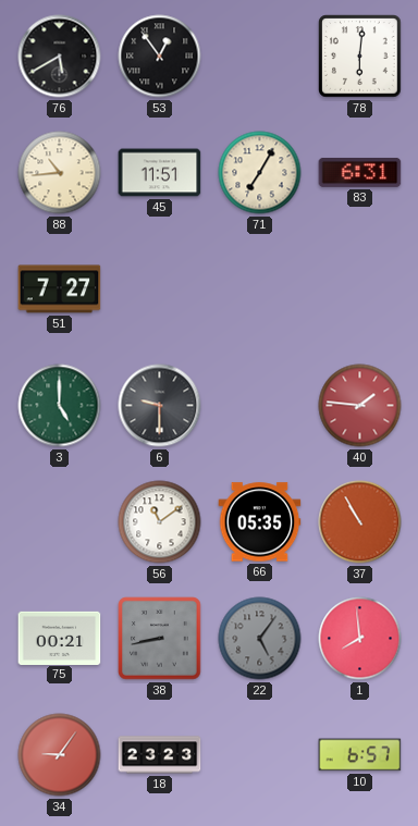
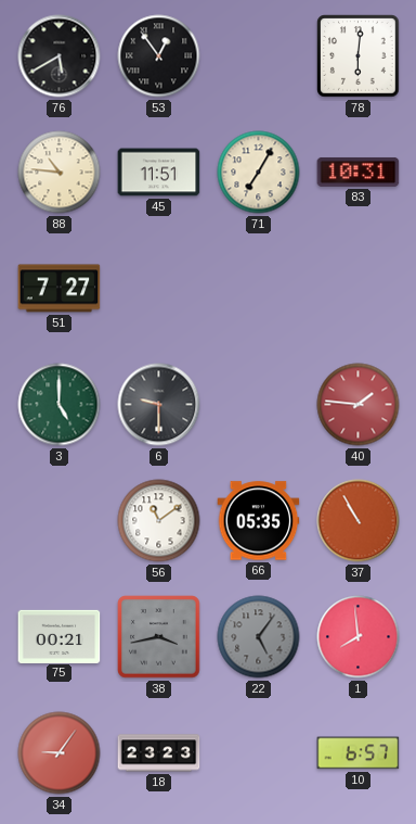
88: 10:44 -> 10:46 (60, 173)
83: 6:31 -> 10:31 (359, 172)
38: 8:43 -> 3:43 (159, 637)
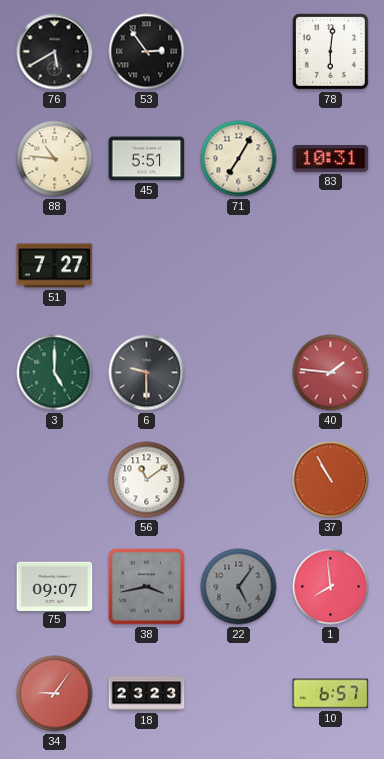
53: 12:54 -> 2:54 (147, 52)
45: 11:51 -> 5:51 (147, 159)
66: 05:35 -> none (259, 521)
75: 00:21 -> 09:07 (55, 586)
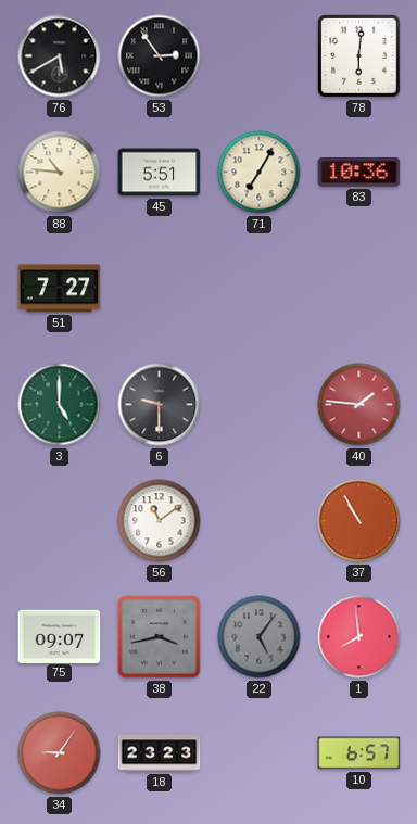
83: 10:31 -> 10:36 (359, 172)
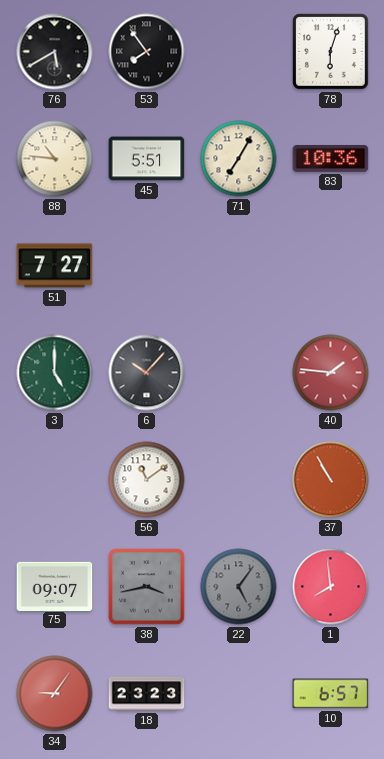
53: 2:54 -> 7:54 (147, 52)
78: 6:01 -> 6:03 (331, 52)
6: 9:30 -> 10:07 (147, 373)
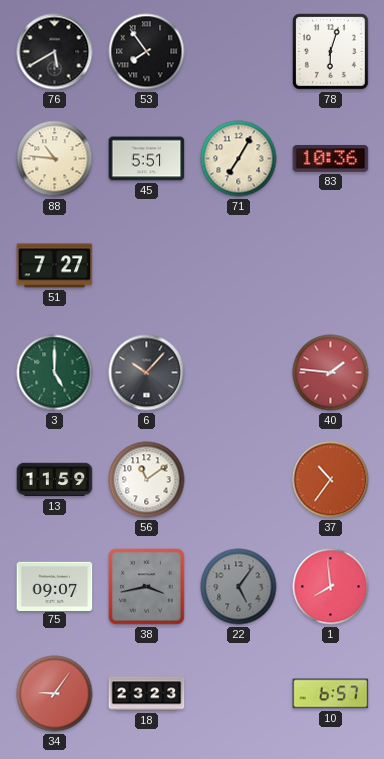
13: none -> 11:59 (55, 480)
37: 10:55 -> 10:36 (331, 480)
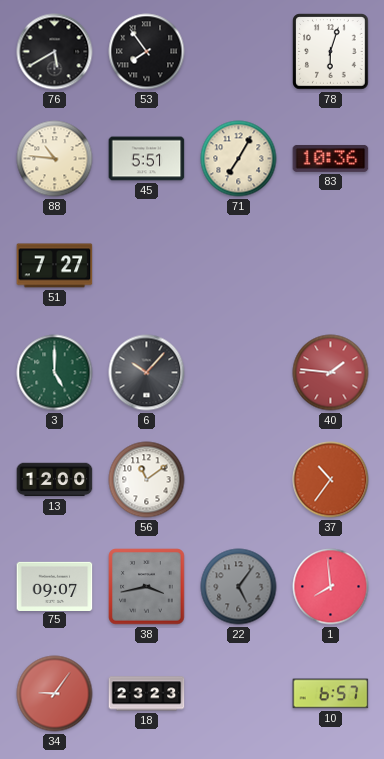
13: 11:59 -> 12:00 (55, 480)
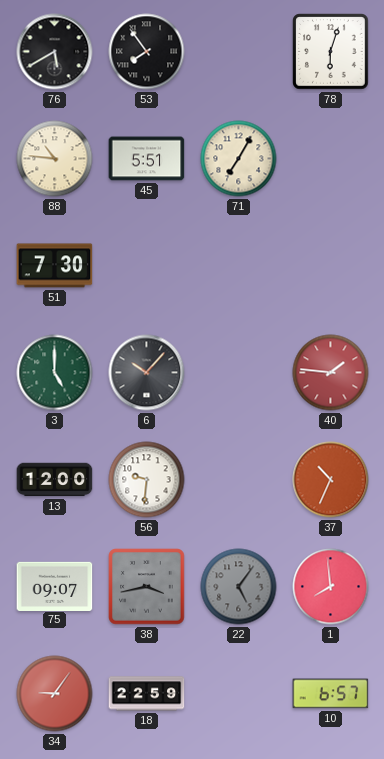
83: 10:36 -> none (331, 158)
51: 7:27 -> 7:30 (55, 266)
56: 11:09 -> 9:31 (147, 480)
37: 10:36 -> 10:34 (331, 480)
18: 23:23 -> 22:59 (147, 694)
